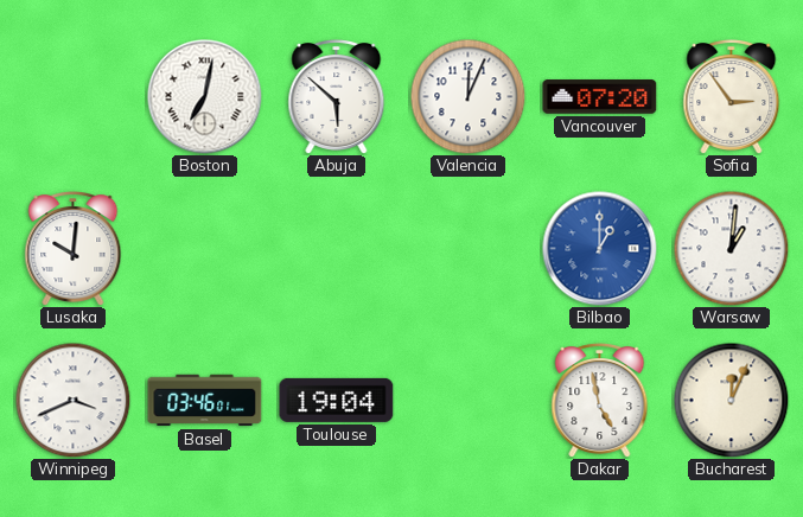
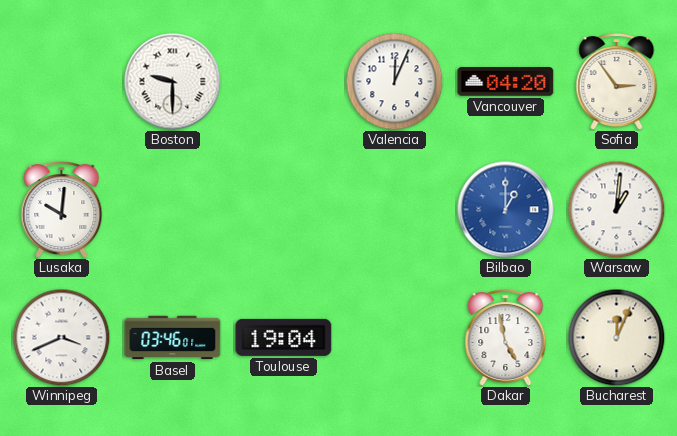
Boston: 7:02 -> 9:30 (173, 82)
Abuja: 5:52 -> none (337, 97)
Vancouver: 07:20 -> 04:20 (506, 82)
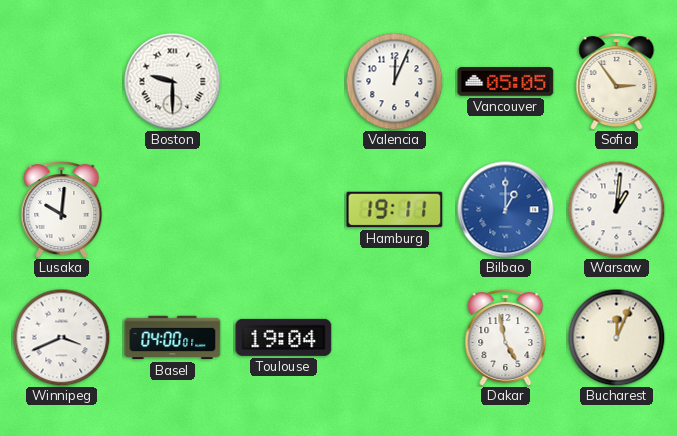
Vancouver: 04:20 -> 05:05 (506, 82)
Hamburg: none -> 19:11 (395, 210)
Basel: 03:46 -> 04:00 (173, 338)
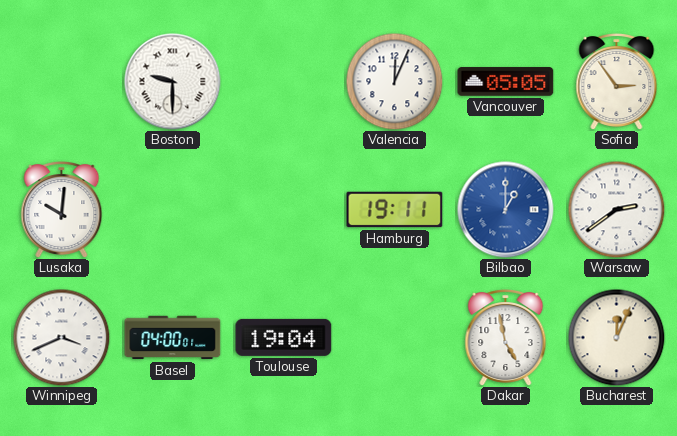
Warsaw: 1:01 -> 2:39 (616, 209)
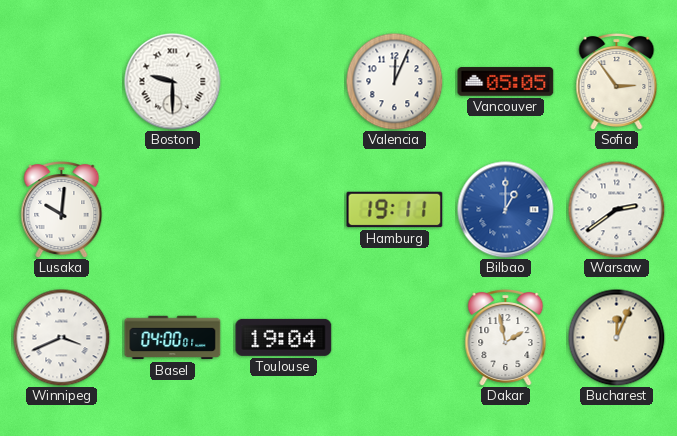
Dakar: 4:58 -> 1:58 (506, 338)
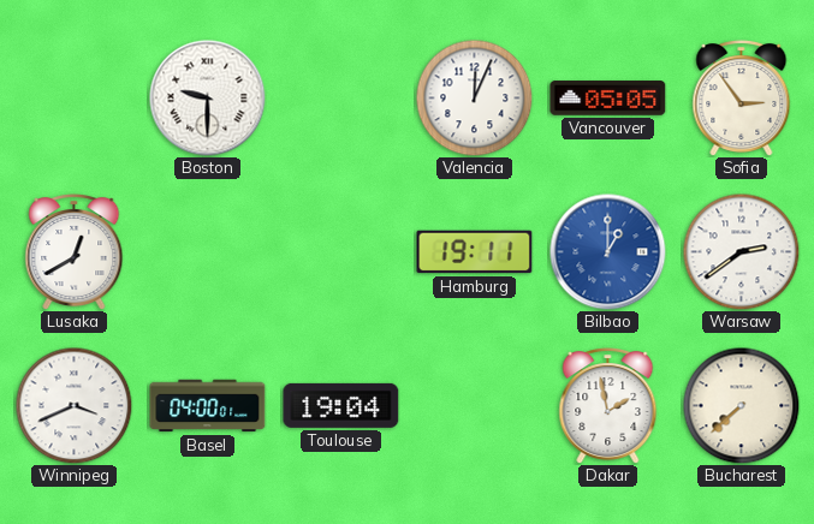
Lusaka: 10:01 -> 12:40 (75, 252)
Bucharest: 12:04 -> 7:38 (741, 405)
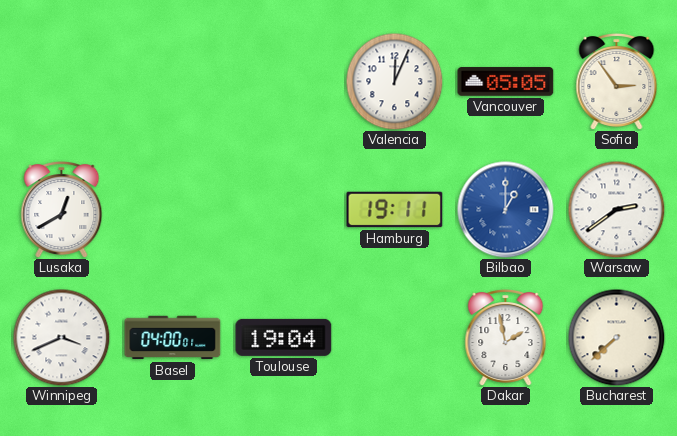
Boston: 9:30 -> none (208, 99)
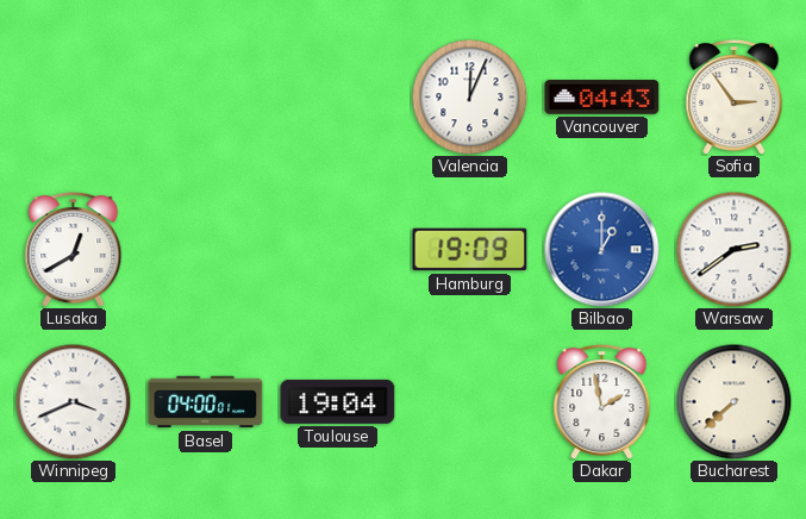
Vancouver: 05:05 -> 04:43 (602, 98)
Hamburg: 19:11 -> 19:09 (470, 250)
